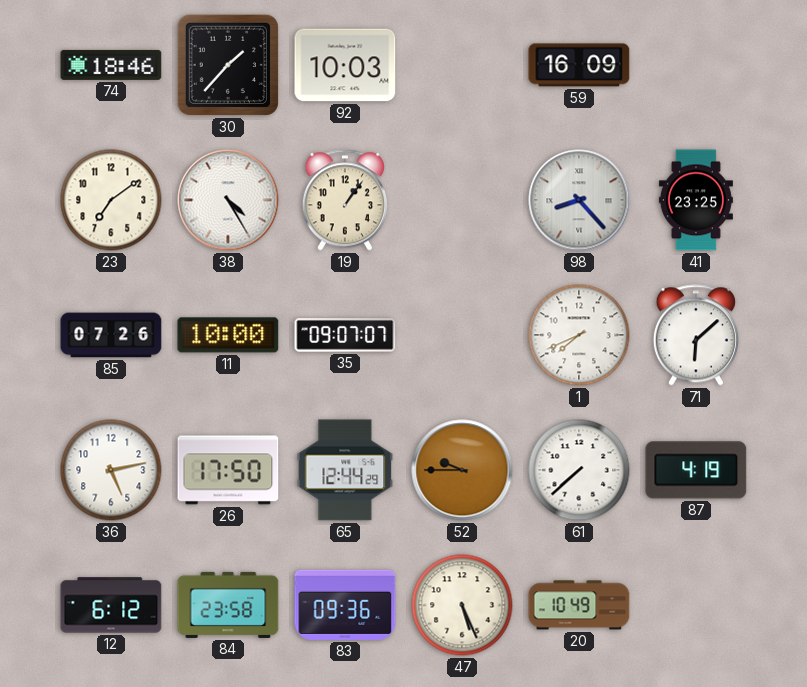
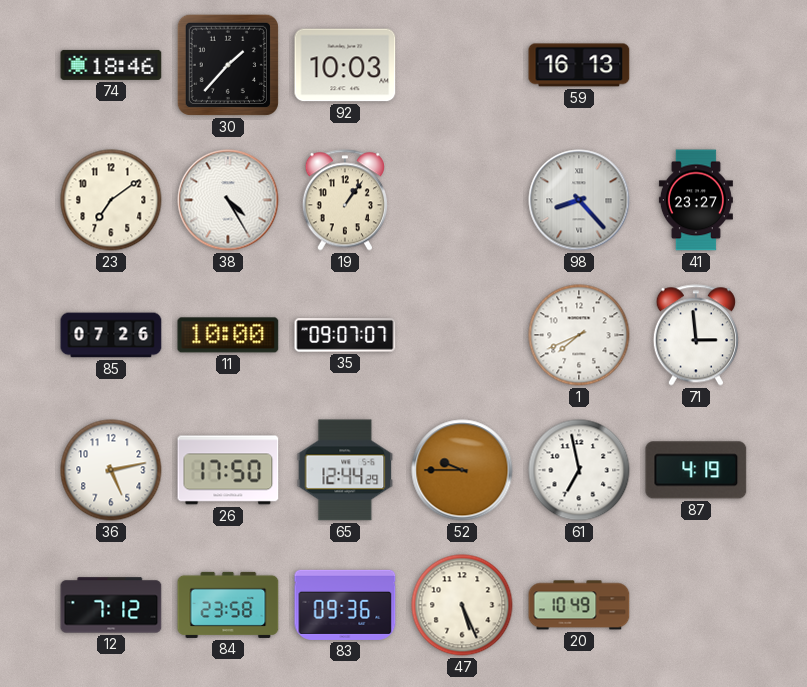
59: 16:09 -> 16:13 (579, 65)
41: 23:25 -> 23:27 (696, 200)
71: 6:08 -> 2:59 (696, 335)
61: 7:38 -> 6:58 (579, 470)
12: 6:12 -> 7:12 (111, 605)
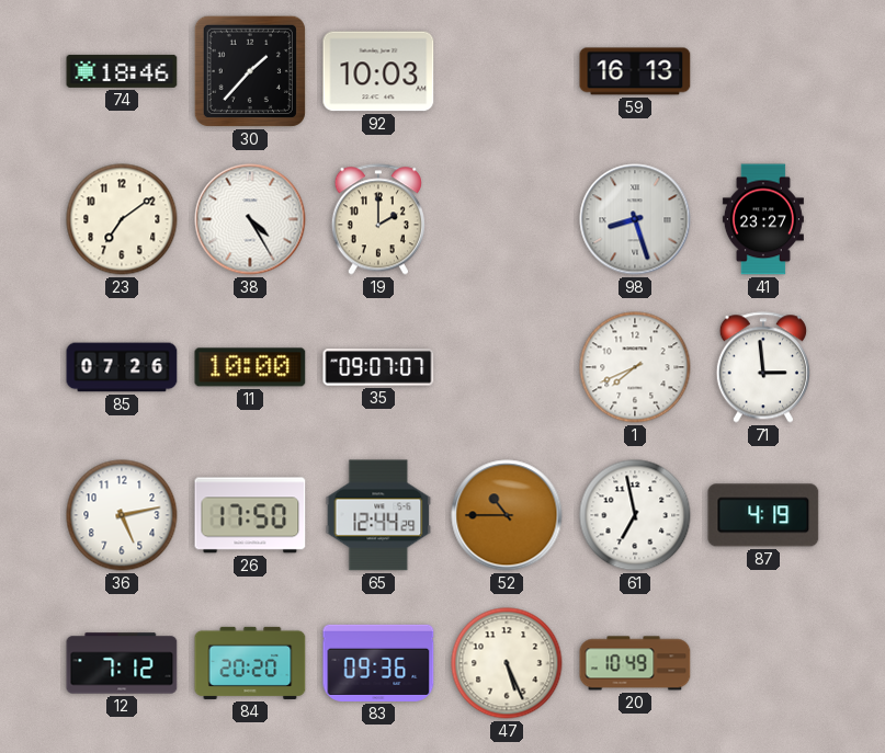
19: 1:06 -> 2:00 (378, 219)
98: 8:23 -> 8:27 (635, 219)
52: 9:45 -> 10:45 (507, 515)
84: 23:58 -> 20:20 (250, 663)
